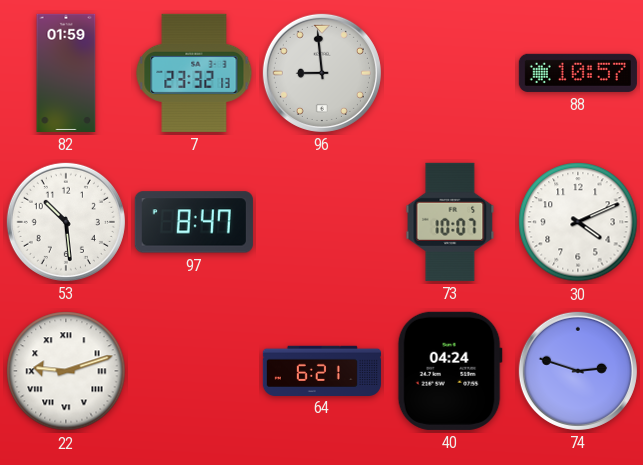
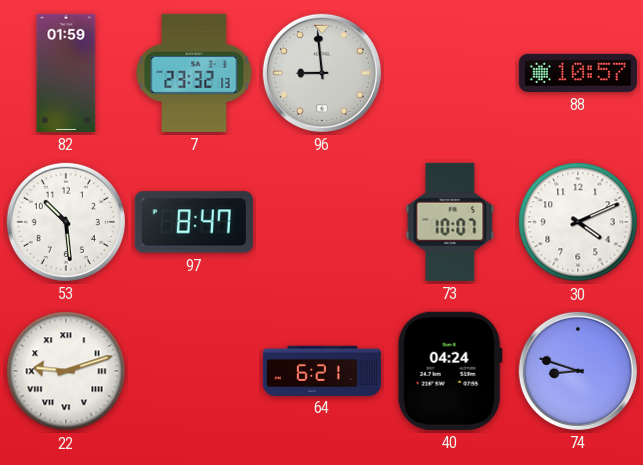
74: 2:48 -> 8:48 (578, 371)
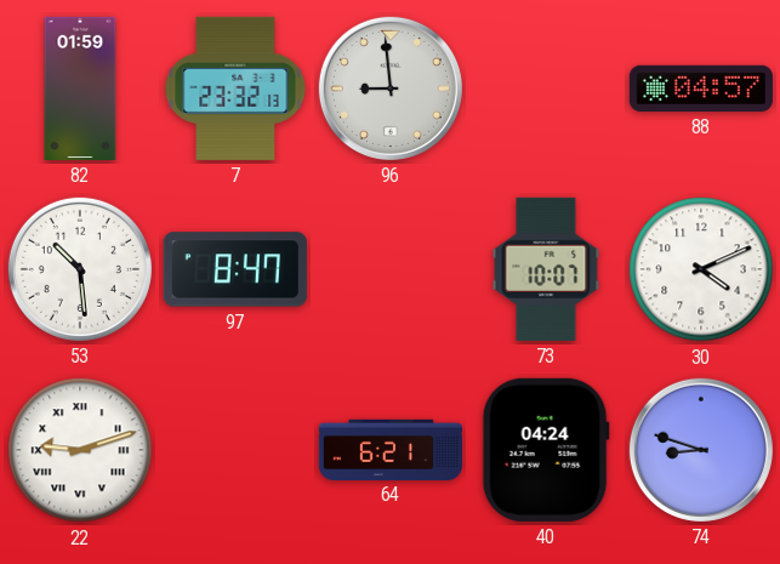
88: 10:57 -> 04:57 (701, 89)
